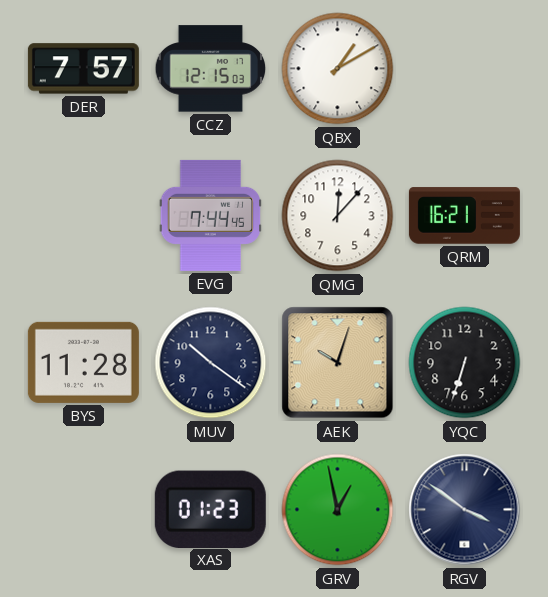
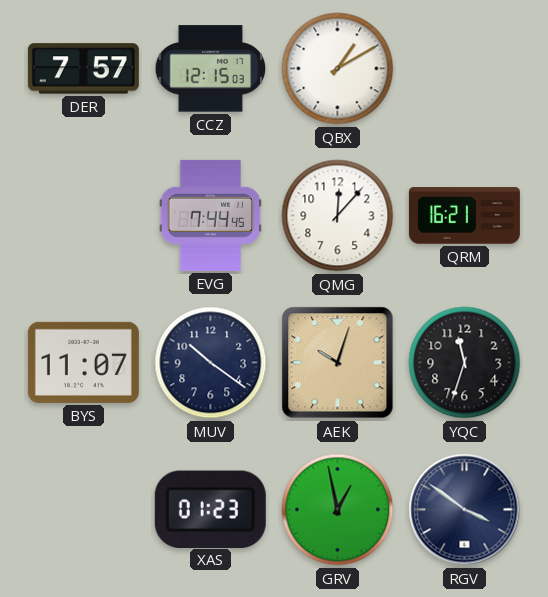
BYS: 11:28 -> 11:07 (83, 362)
YQC: 6:33 -> 11:33 (465, 363)
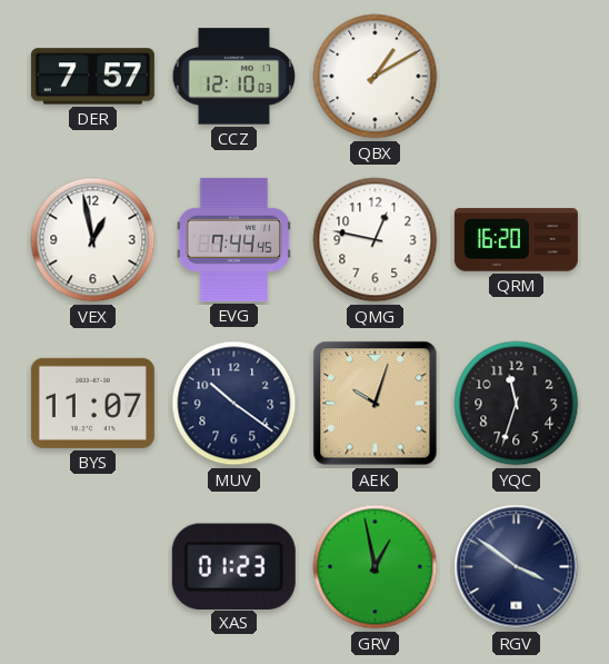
CCZ: 12:15 -> 12:10 (234, 77)
VEX: none -> 12:58 (93, 240)
QMG: 12:07 -> 12:47 (376, 240)
QRM: 16:21 -> 16:20 (516, 240)
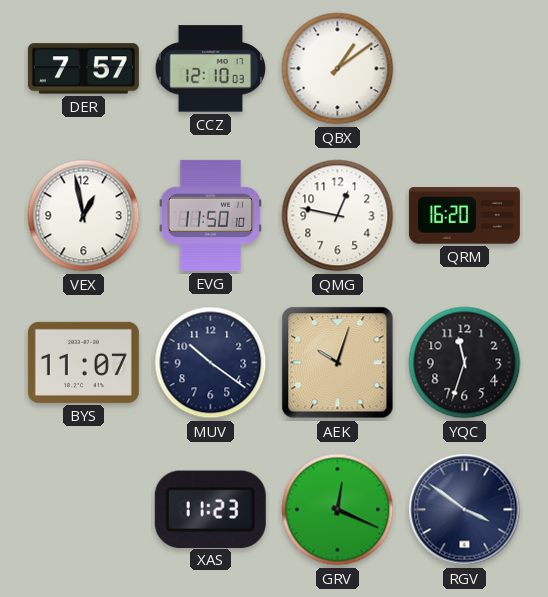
QBX: 1:10 -> 1:09 (338, 69)
EVG: 7:44 -> 11:50 (211, 215)
XAS: 01:23 -> 11:23 (210, 509)
GRV: 12:58 -> 12:19 (338, 510)
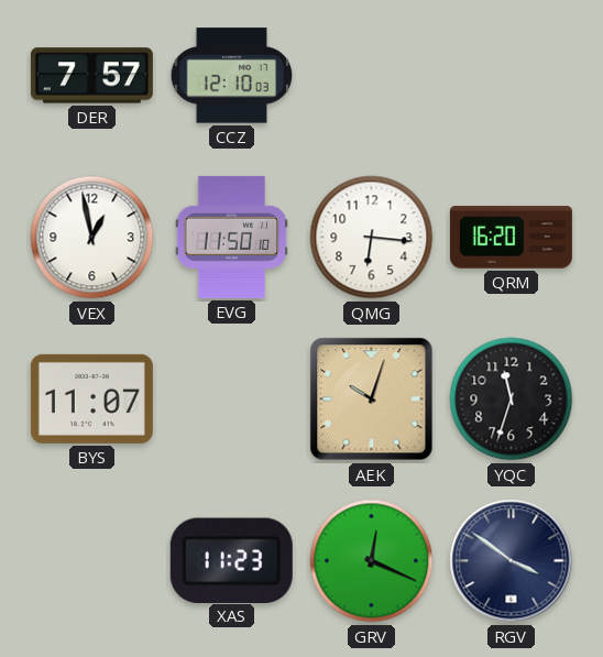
QBX: 1:09 -> none (338, 69)
QMG: 12:47 -> 6:16 (372, 238)
MUV: 10:21 -> none (211, 363)
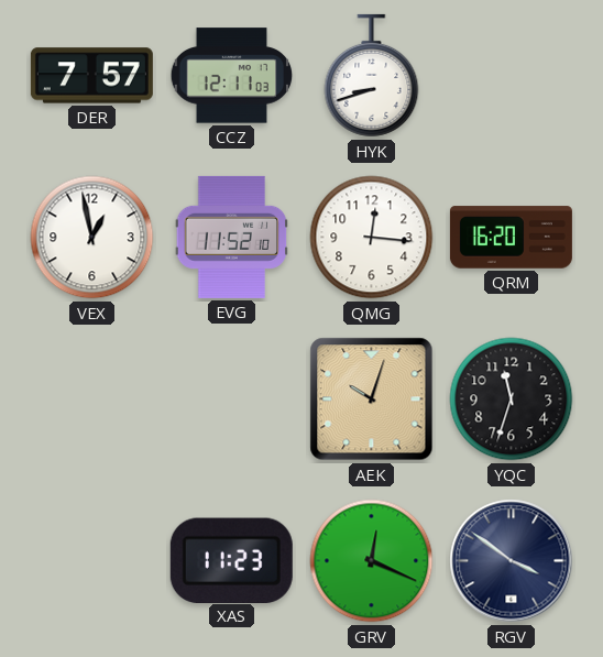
CCZ: 12:10 -> 12:11 (232, 76)
HYK: none -> 8:42 (372, 76)
EVG: 11:50 -> 11:52 (232, 237)
QMG: 6:16 -> 12:16 (372, 238)
BYS: 11:07 -> none (91, 398)
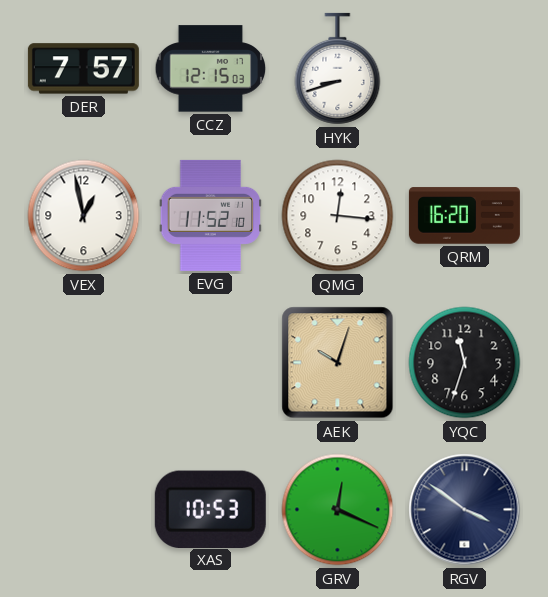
CCZ: 12:11 -> 12:15 (211, 69)
XAS: 11:23 -> 10:53 (210, 509)
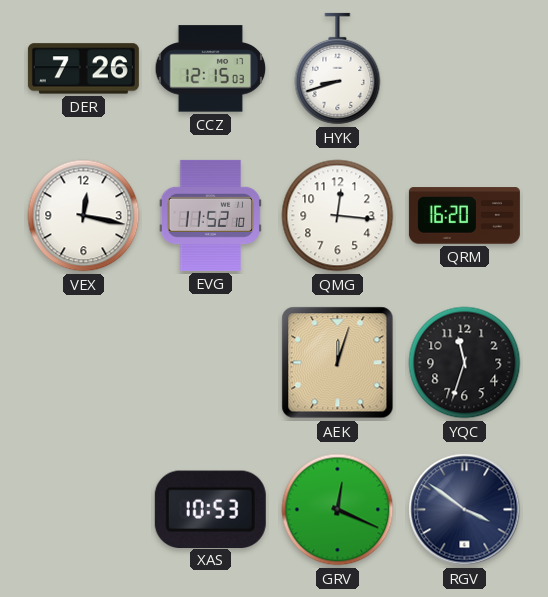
DER: 7:57 -> 7:26 (83, 69)
VEX: 12:58 -> 12:17 (84, 216)
AEK: 10:03 -> 12:03 (338, 363)
